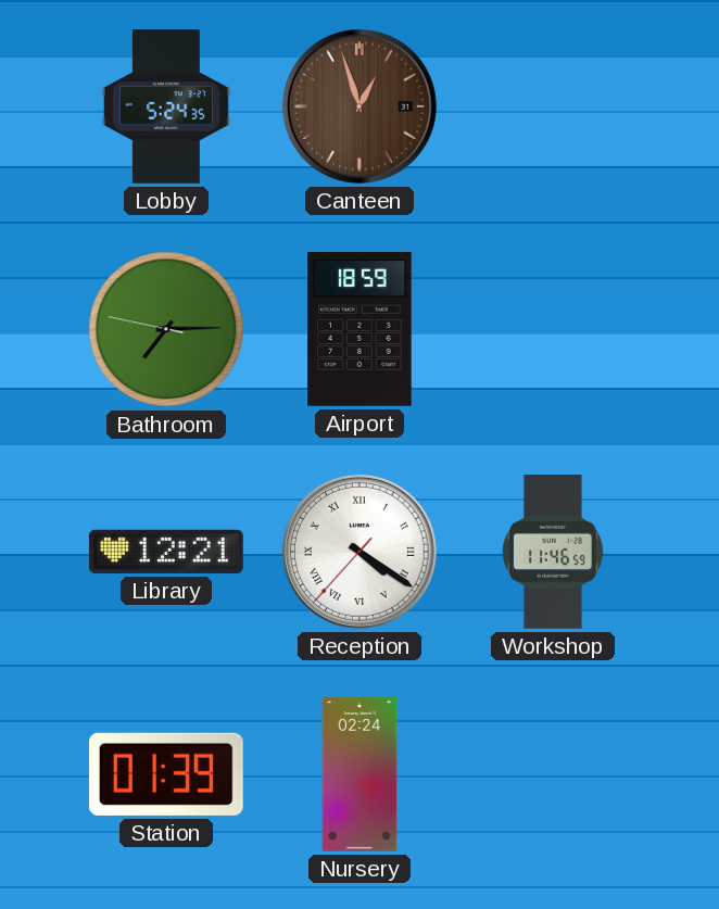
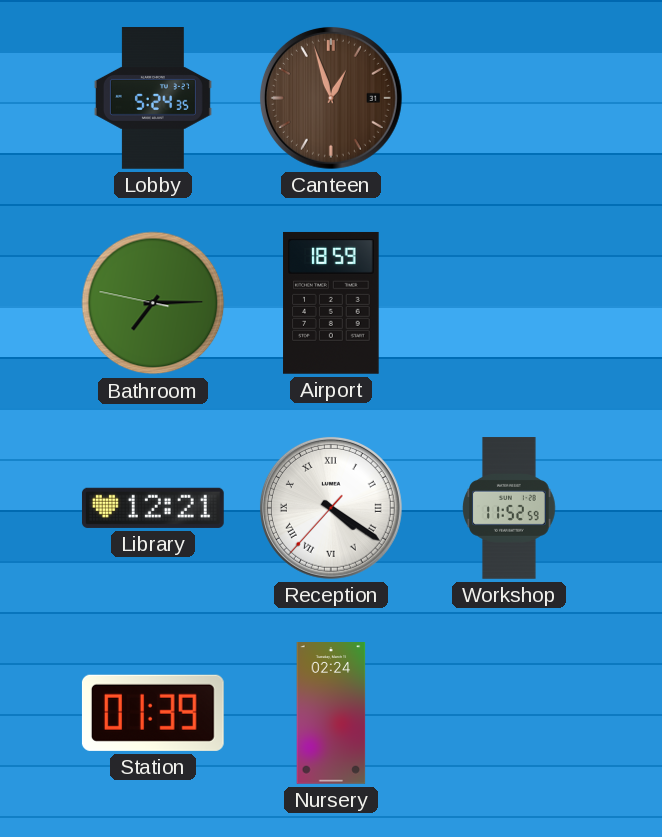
Workshop: 11:46 -> 11:52 (509, 508)
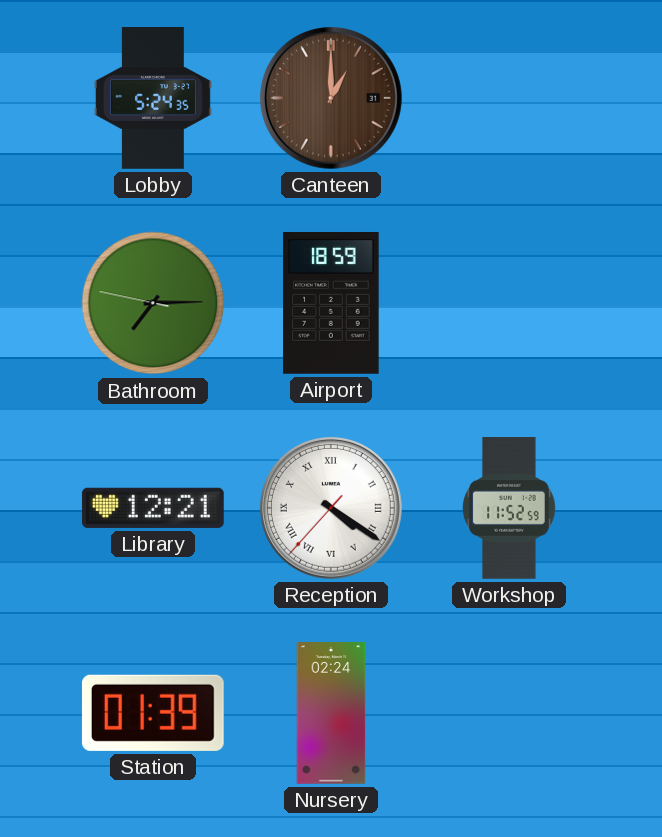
Canteen: 12:57 -> 1:00 (331, 98)
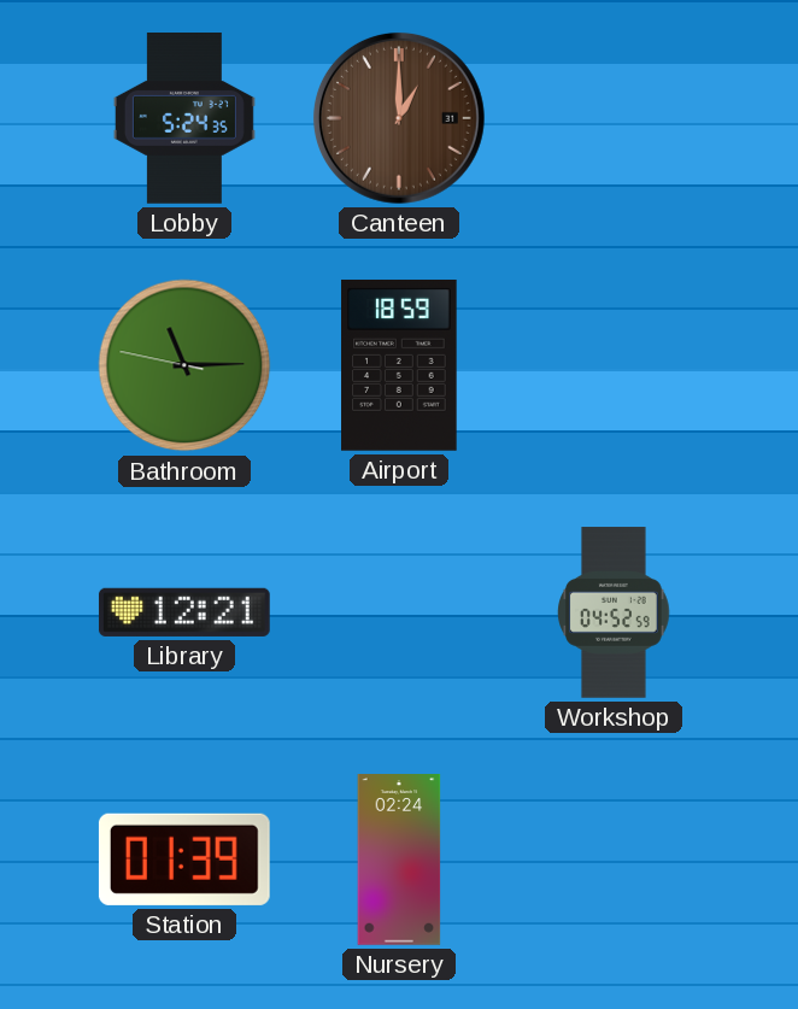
Bathroom: 7:14 -> 11:14 (184, 365)
Reception: 4:20 -> none (331, 508)
Workshop: 11:52 -> 04:52 (614, 612)
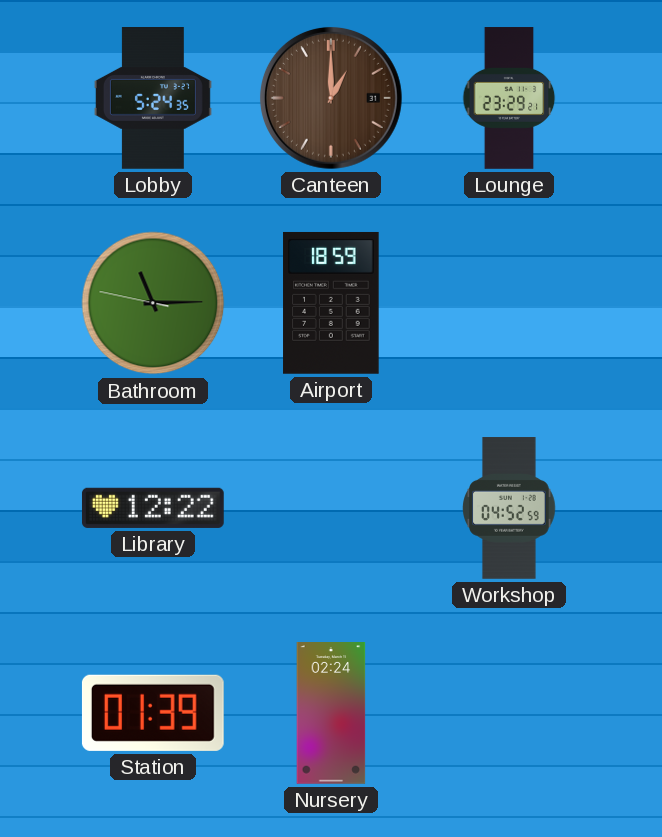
Lounge: none -> 23:29 (509, 98)
Library: 12:21 -> 12:22 (153, 508)
